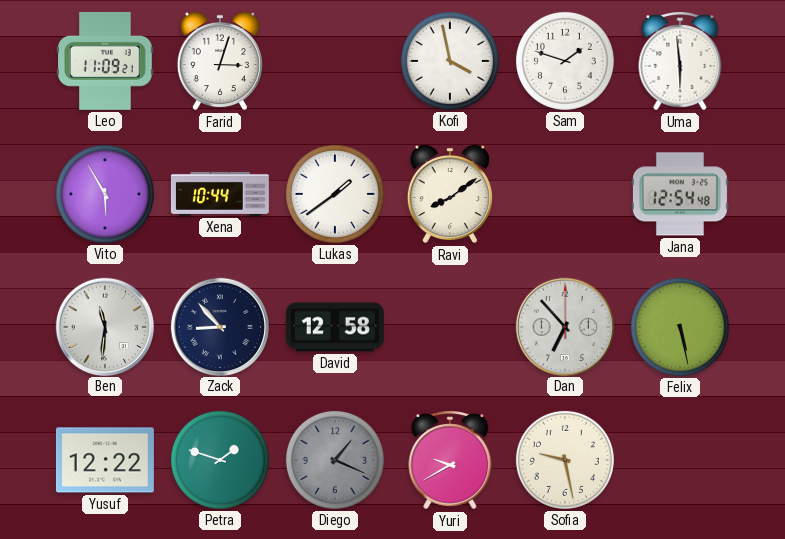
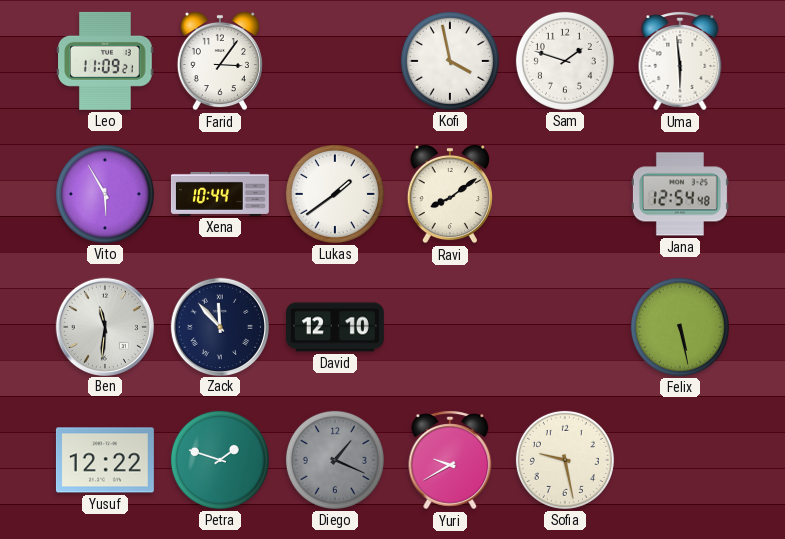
Farid: 3:03 -> 3:06 (220, 61)
Zack: 8:53 -> 11:53 (219, 326)
David: 12:58 -> 12:10 (335, 327)
Dan: 6:53 -> none (564, 326)
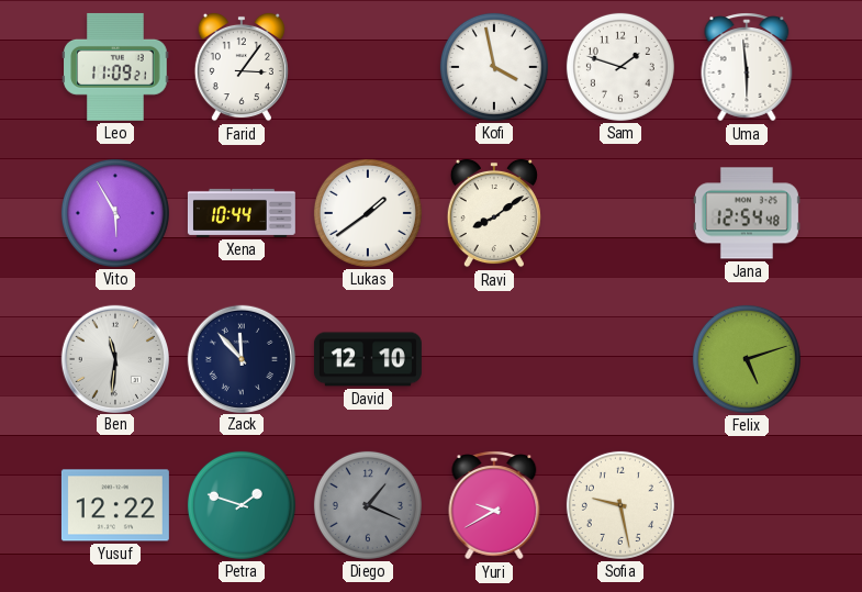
Felix: 5:28 -> 5:12 (747, 359)
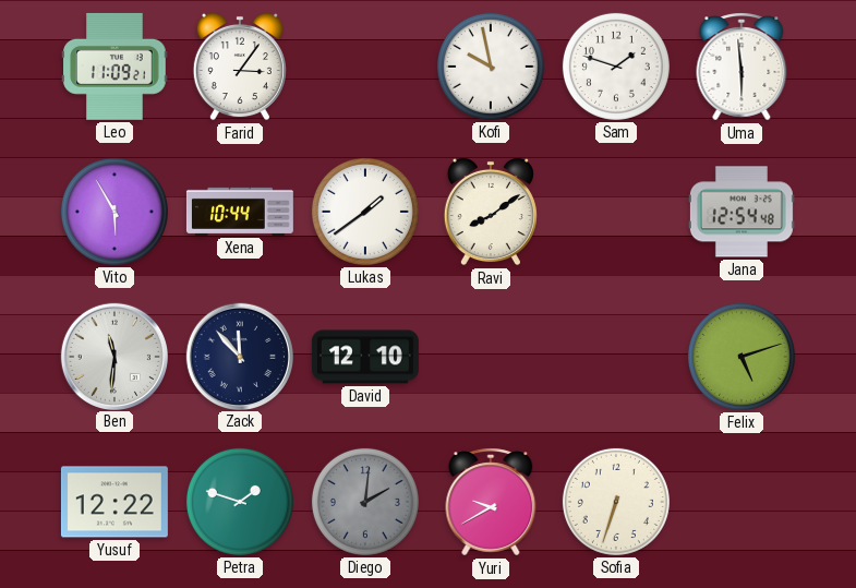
Kofi: 3:58 -> 9:58 (491, 67)
Diego: 1:19 -> 2:01 (365, 502)
Sofia: 9:28 -> 6:33 (616, 502)
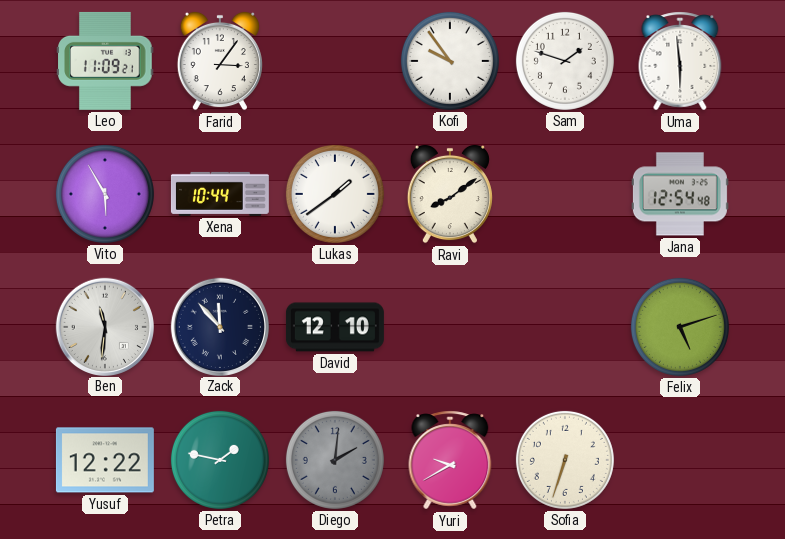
Kofi: 9:58 -> 9:54 (450, 61)
Petra: 1:48 -> 1:47 (220, 460)
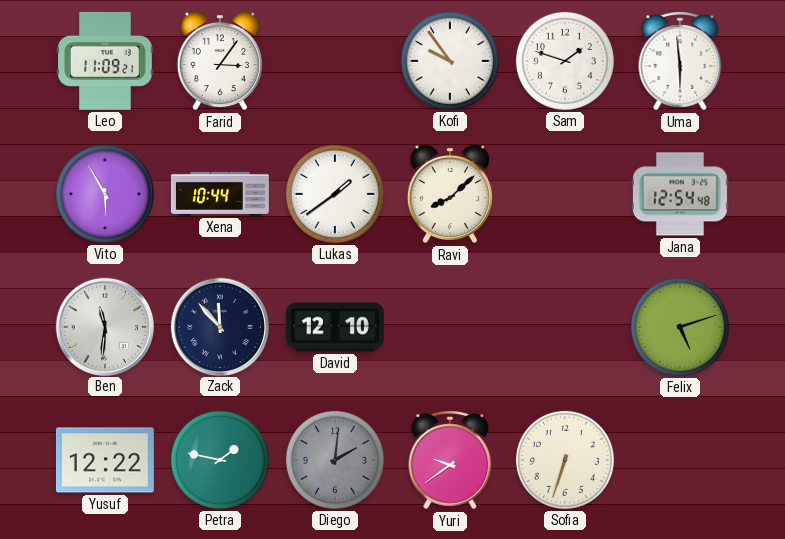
Ravi: 8:09 -> 8:08 (450, 194)
Yuri: 9:40 -> 9:39 (450, 460)
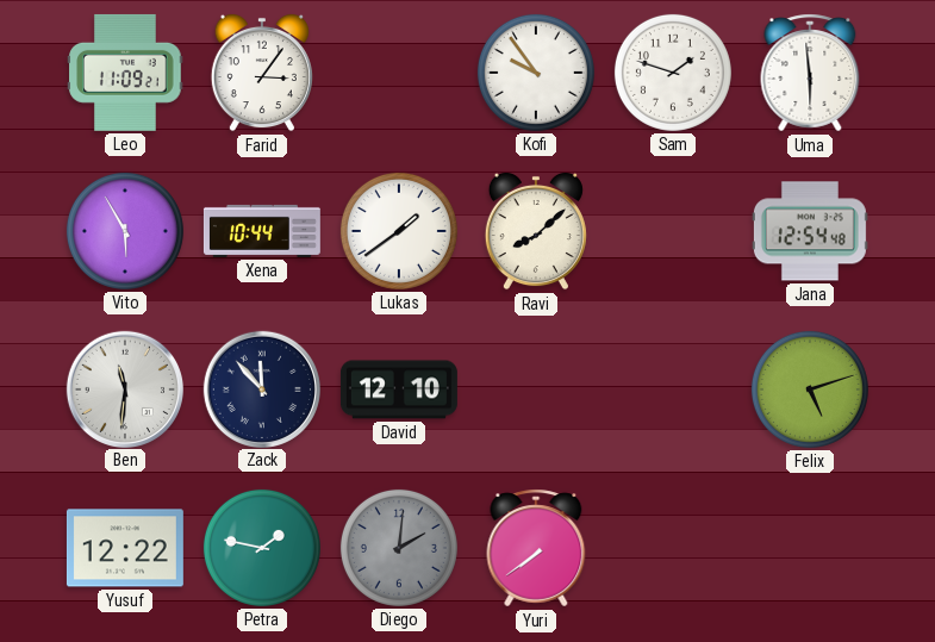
Yuri: 9:39 -> 7:39 (536, 548)
Sofia: 6:33 -> none (565, 460)
